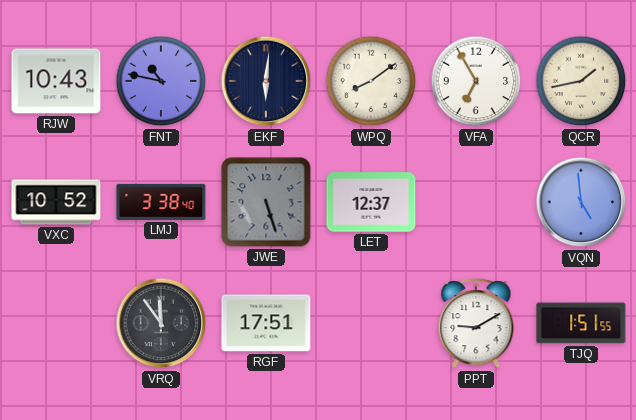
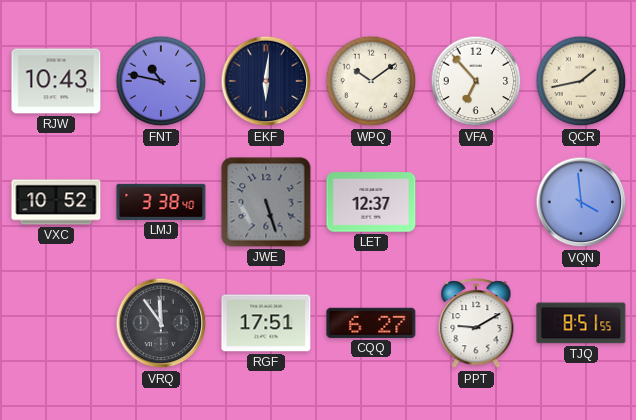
WPQ: 8:09 -> 10:09 (371, 81)
VFA: 6:55 -> 6:53 (476, 81)
VQN: 4:59 -> 3:59 (581, 202)
CQQ: none -> 6:27 (371, 323)
TJQ: 1:51 -> 8:51 (581, 323)
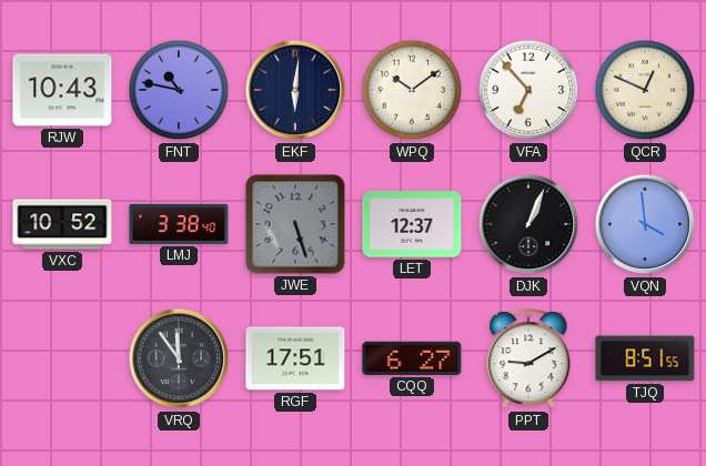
QCR: 1:43 -> 12:49 (645, 90)
DJK: none -> 1:04 (528, 224)
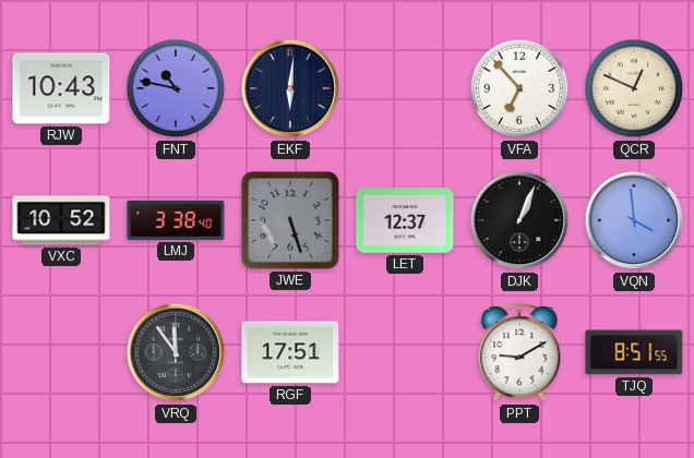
WPQ: 10:09 -> none (412, 90)
CQQ: 6:27 -> none (412, 358)
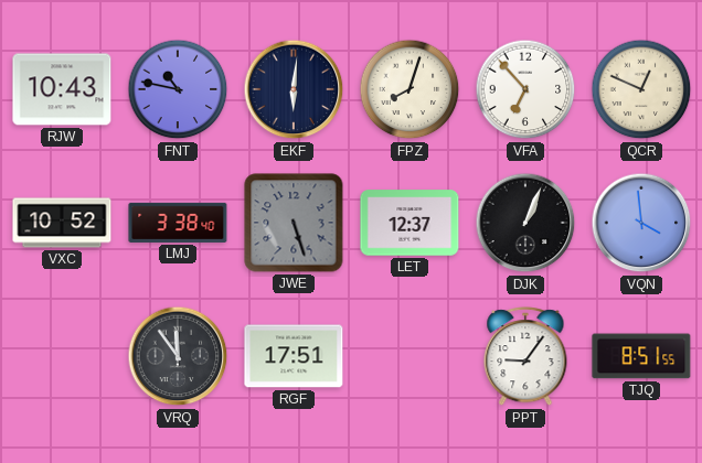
FPZ: none -> 8:03 (410, 89)
PPT: 9:10 -> 9:06 (525, 357)
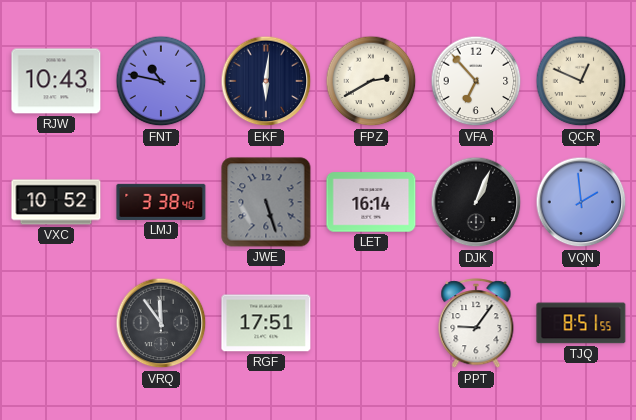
FPZ: 8:03 -> 2:40 (371, 81)
LET: 12:37 -> 16:14 (371, 202)
VQN: 3:59 -> 1:59 (581, 202)
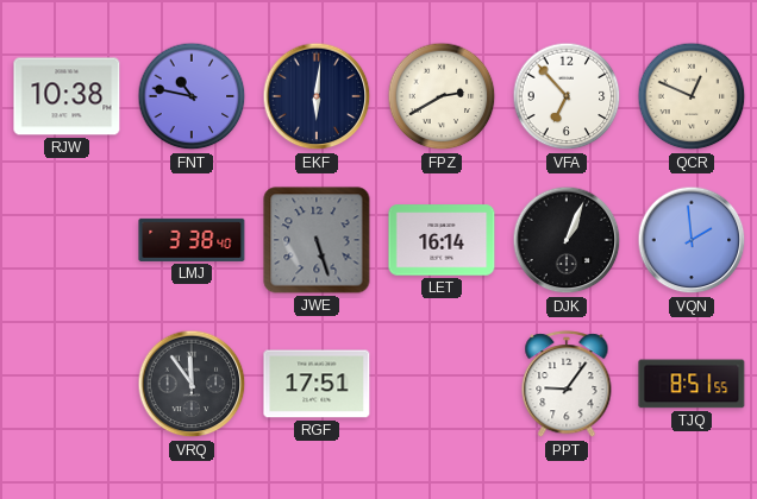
RJW: 10:43 -> 10:38 (67, 96)
VXC: 10:52 -> none (56, 202)
